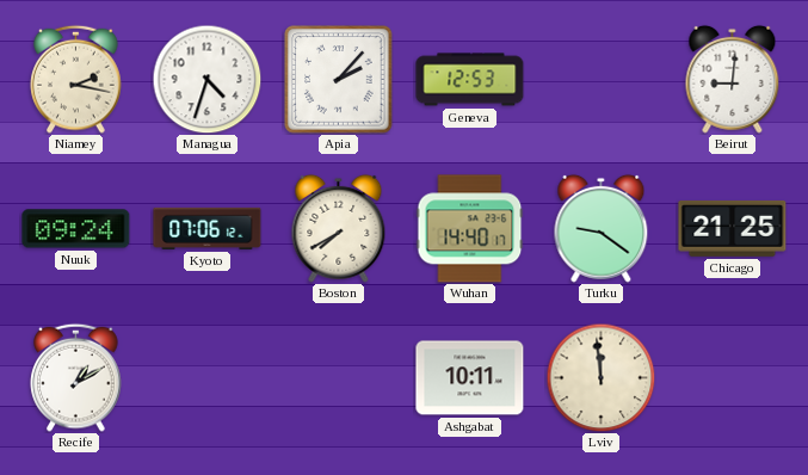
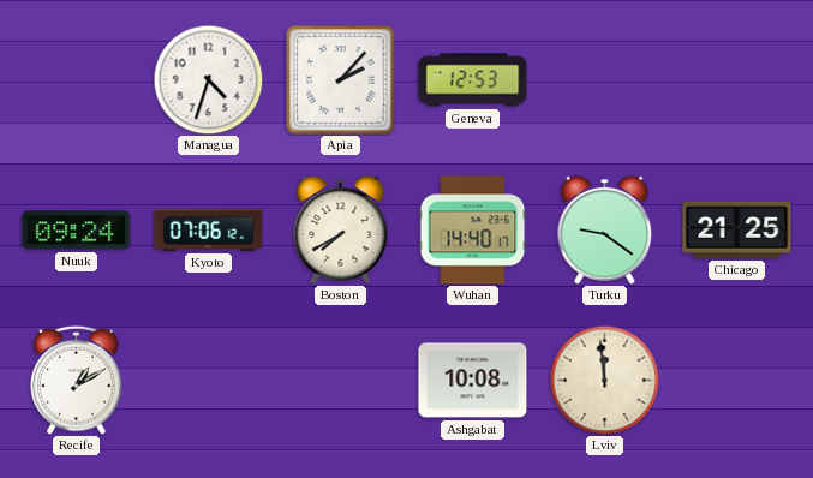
Niamey: 2:17 -> none (76, 79)
Beirut: 9:01 -> none (733, 79)
Ashgabat: 10:11 -> 10:08 (473, 381)
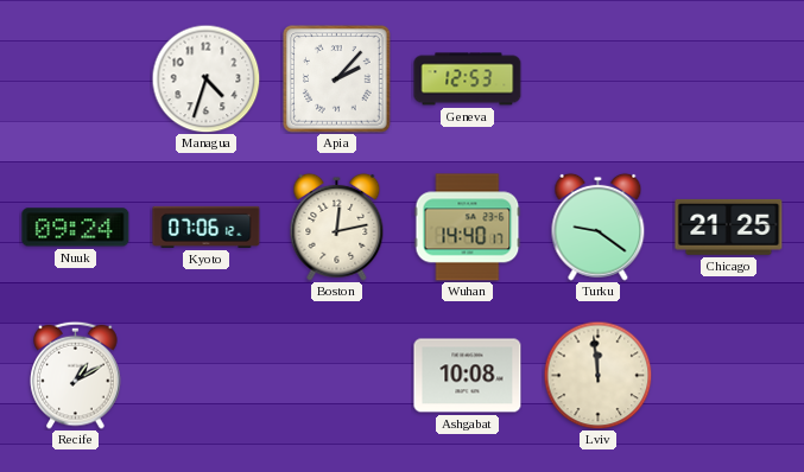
Boston: 7:40 -> 12:13 (337, 227)
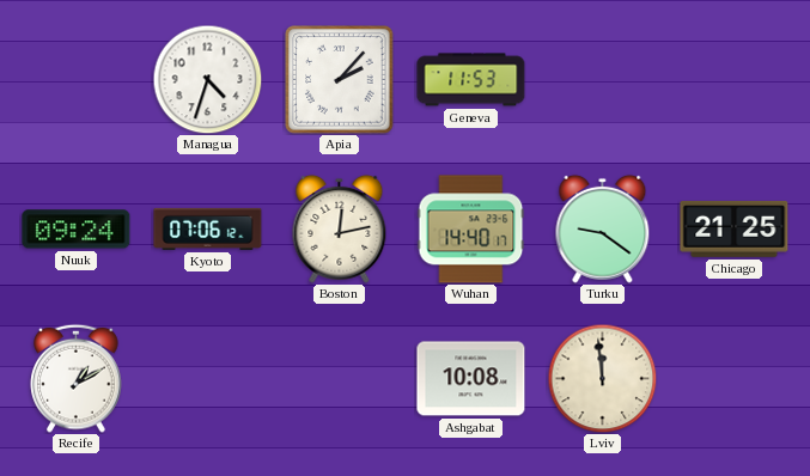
Geneva: 12:53 -> 11:53 (471, 80)
